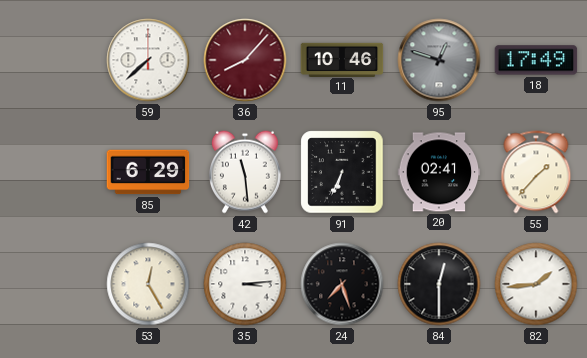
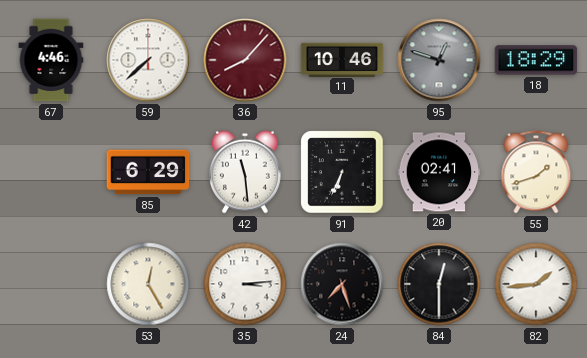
67: none -> 4:46 (51, 60)
18: 17:49 -> 18:29 (536, 60)
55: 1:37 -> 1:42 (536, 172)
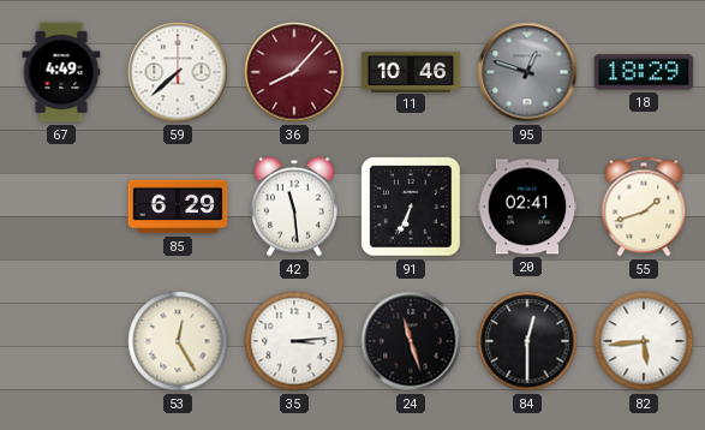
67: 4:46 -> 4:49 (61, 72)
24: 7:27 -> 11:27 (411, 341)
82: 1:44 -> 5:44 (644, 341)
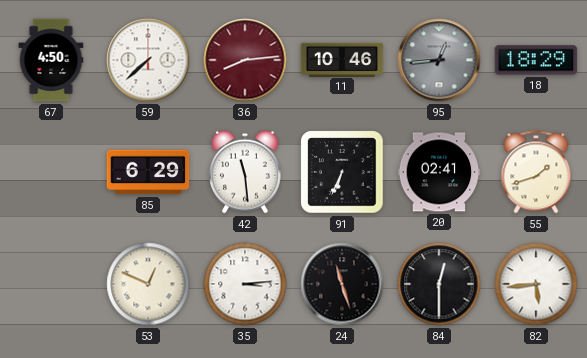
67: 4:49 -> 4:50 (51, 60)
36: 8:07 -> 8:14 (245, 60)
95: 12:48 -> 12:44 (439, 60)
53: 12:25 -> 12:49 (148, 284)
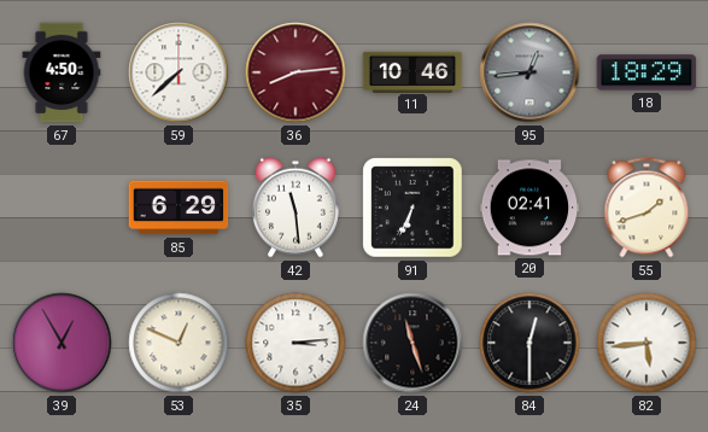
39: none -> 12:55 (62, 343)
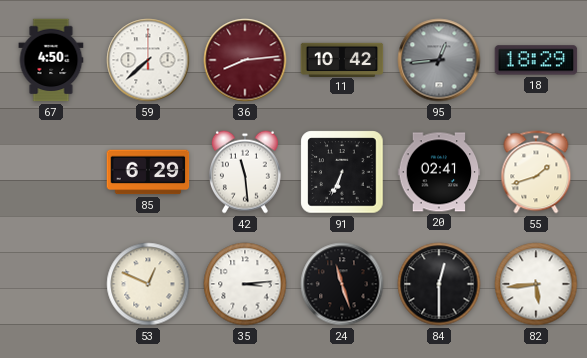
11: 10:46 -> 10:42 (342, 59)
39: 12:55 -> none (62, 343)
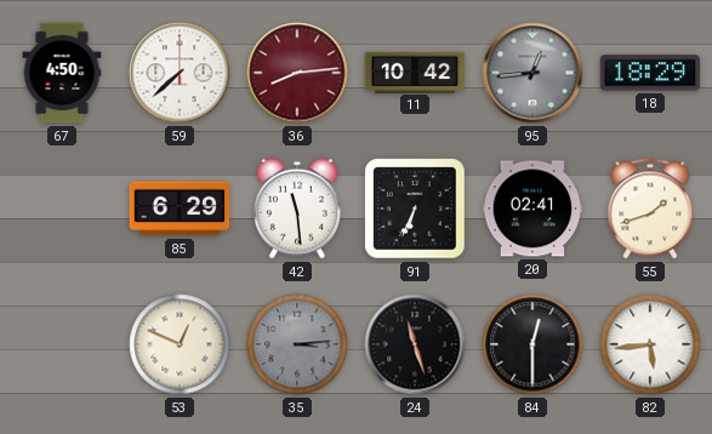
35 dial: white -> grey (297, 344)
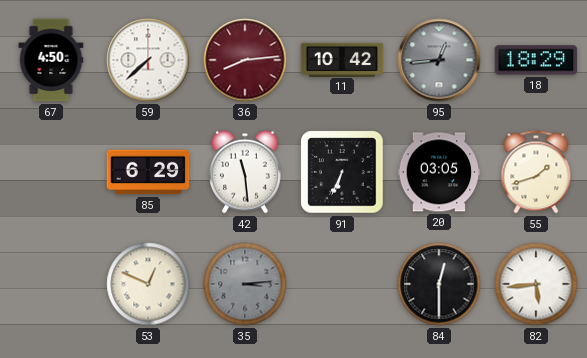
20: 02:41 -> 03:05 (439, 172)
24: 11:27 -> none (415, 344)
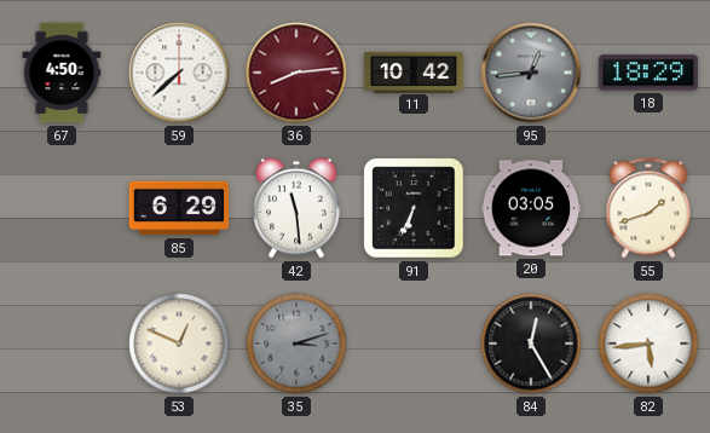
35: 3:14 -> 3:12 (296, 343)
84: 12:30 -> 12:25 (531, 343)
